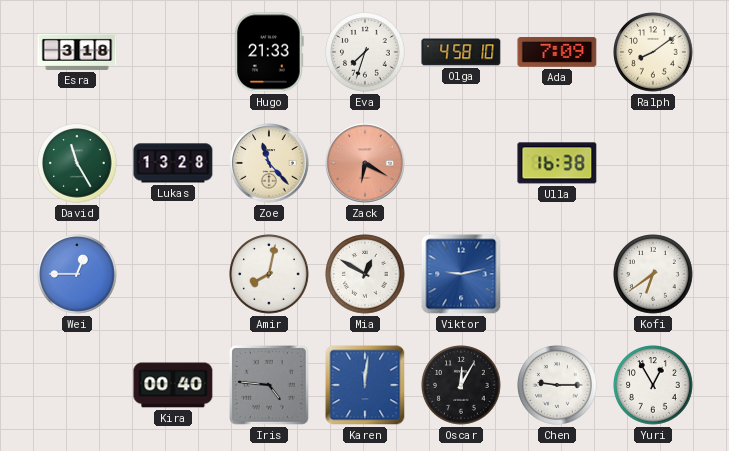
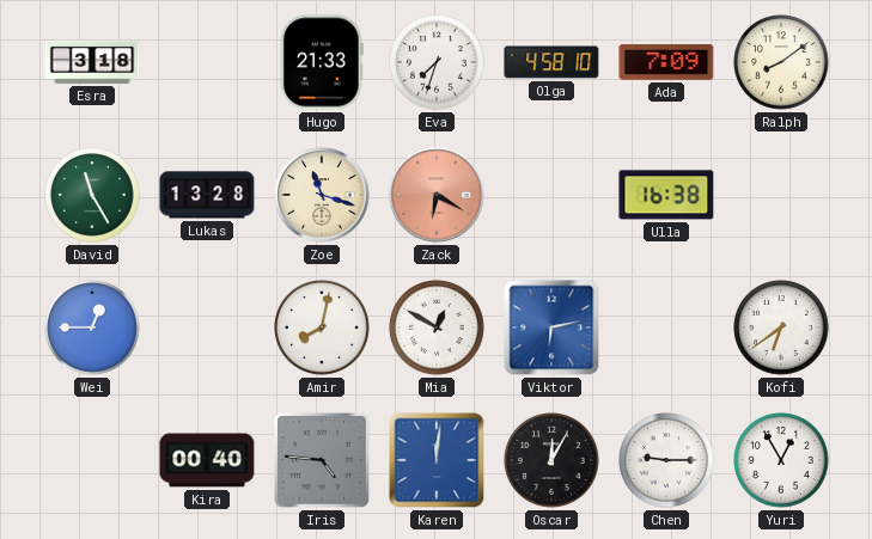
Zoe: 11:23 -> 11:18 (322, 195)
Viktor: 9:13 -> 6:13 (551, 327)
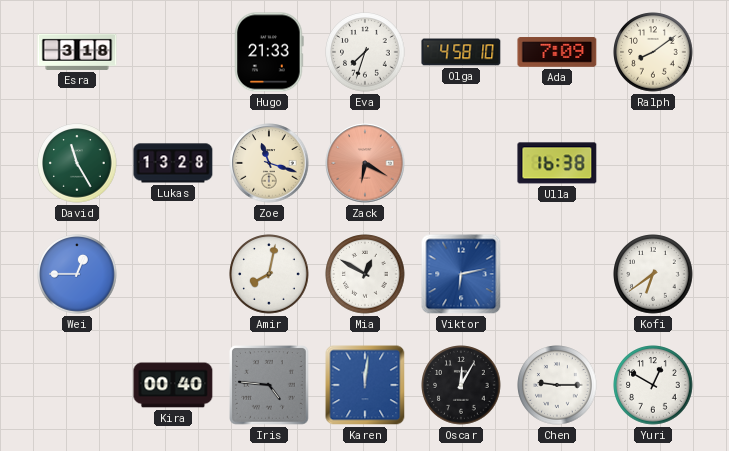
Yuri: 12:55 -> 12:50 (653, 385)
